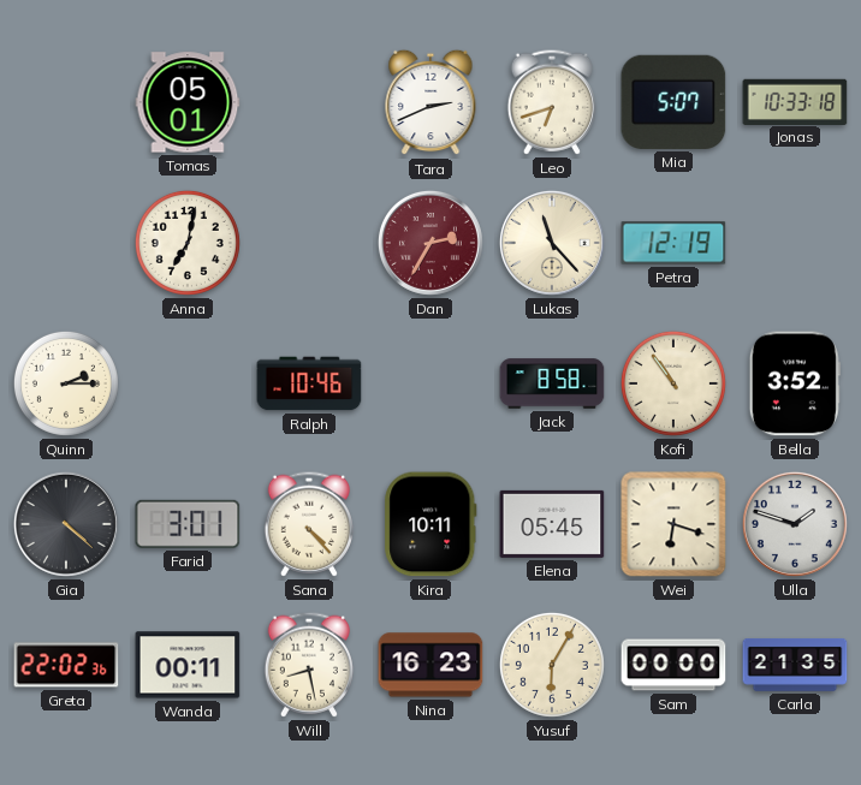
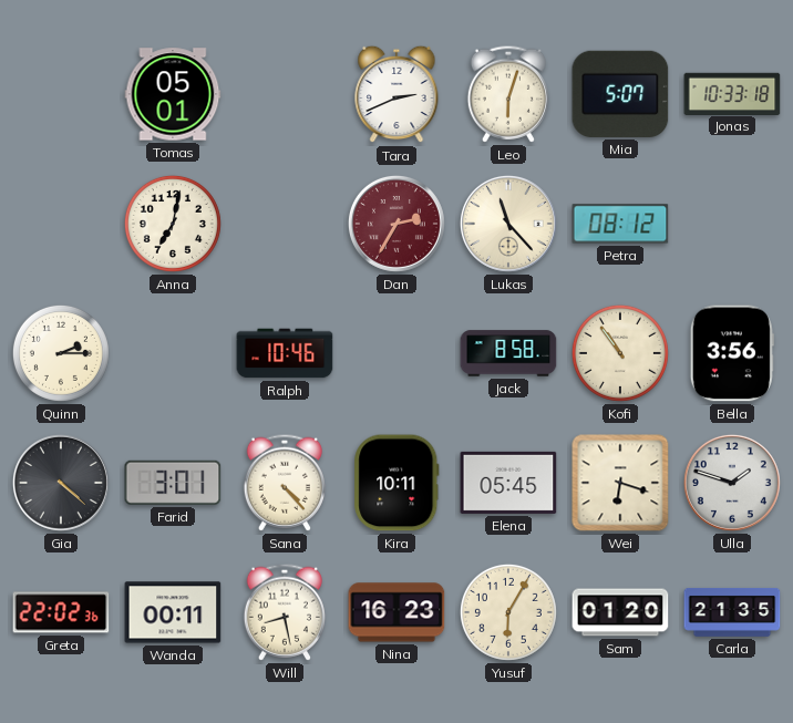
Leo: 6:42 -> 6:03 (507, 94)
Petra: 12:19 -> 08:12 (620, 224)
Bella: 3:52 -> 3:56 (732, 353)
Sam: 00:00 -> 01:20 (620, 612)
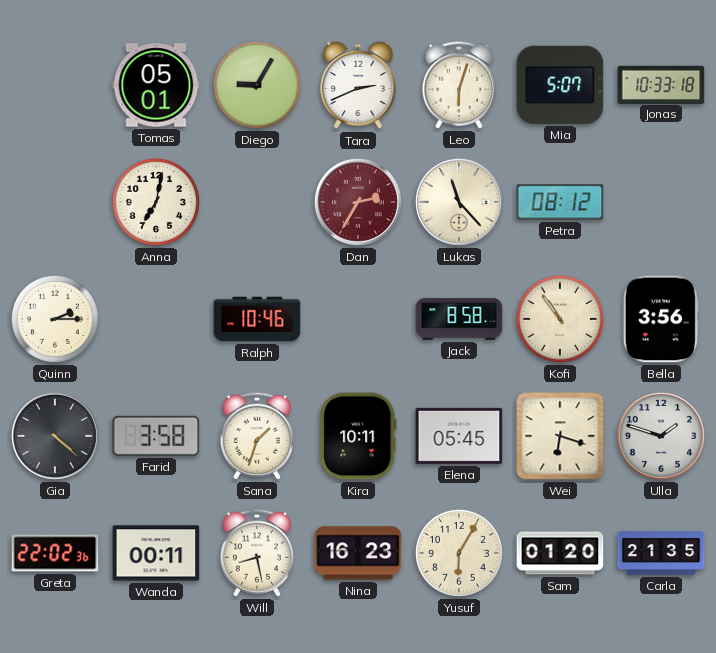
Diego: none -> 9:05 (257, 85)
Farid: 3:01 -> 3:58 (156, 436)
Sana: 4:23 -> 1:33 (256, 436)
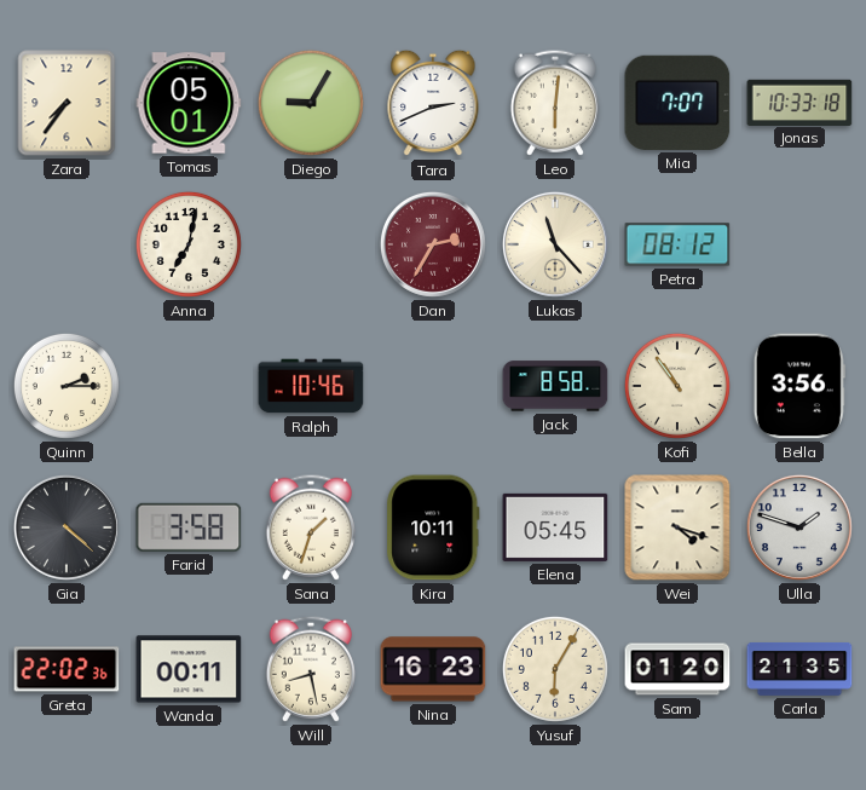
Zara: none -> 7:36 (67, 103)
Leo: 6:03 -> 6:01 (554, 103)
Mia: 5:07 -> 7:07 (677, 103)
Wei: 6:18 -> 4:18 (677, 527)
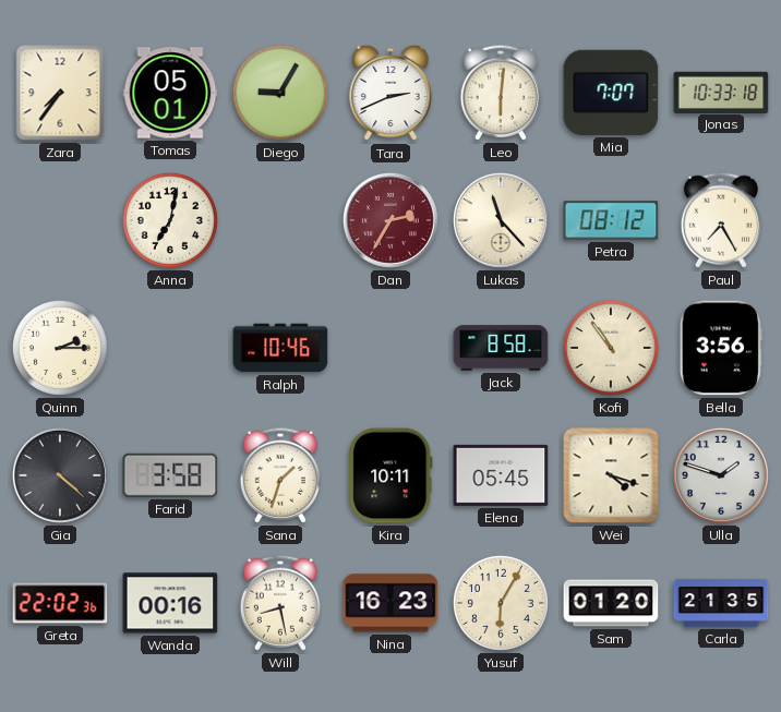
Paul: none -> 7:25 (720, 220)
Wanda: 00:11 -> 00:16 (170, 603)
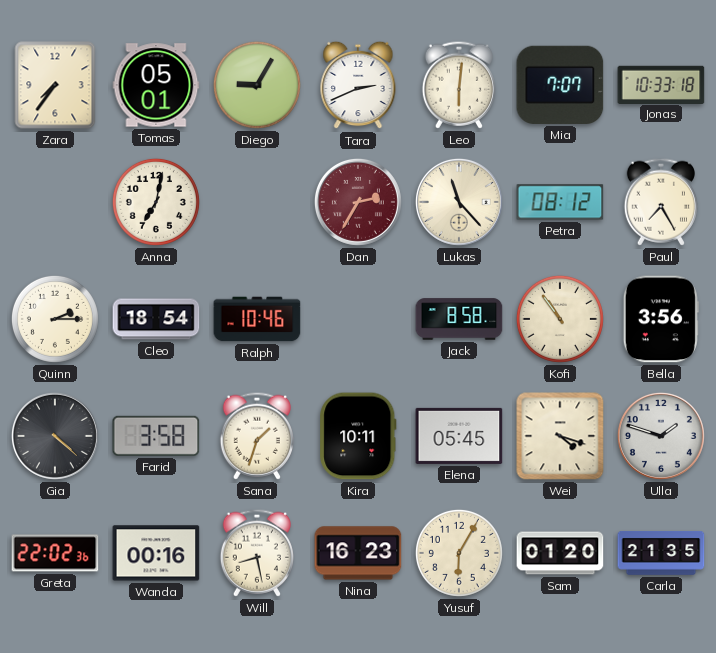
Cleo: none -> 18:54 (156, 319)
